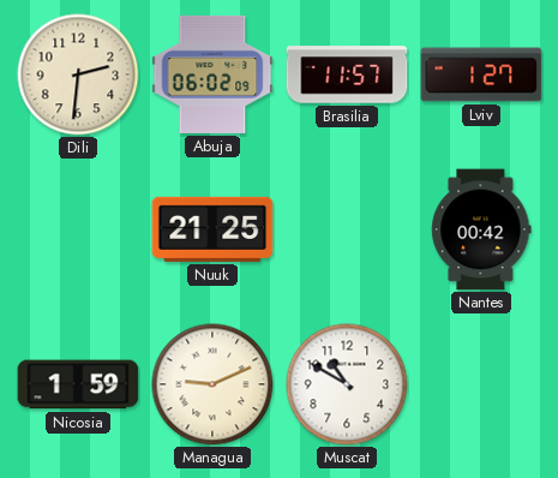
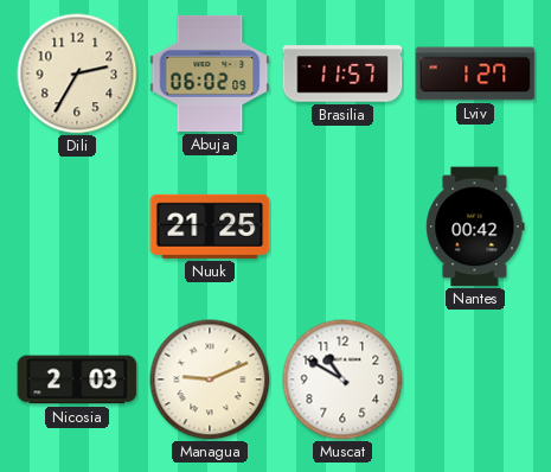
Dili: 2:31 -> 2:35 (77, 74)
Nicosia: 1:59 -> 2:03 (77, 379)
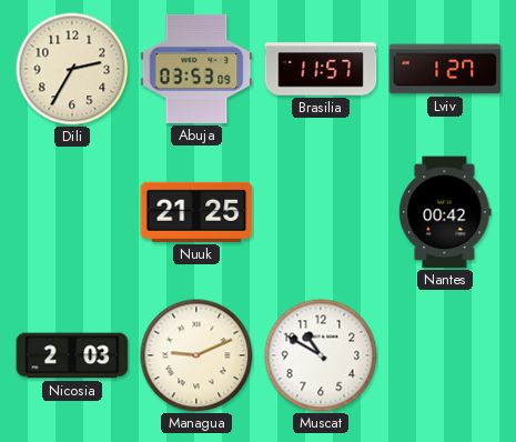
Abuja: 06:02 -> 03:53 (196, 69)
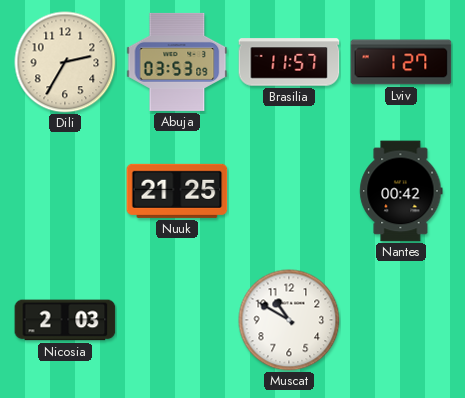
Managua: 9:11 -> none (196, 355)
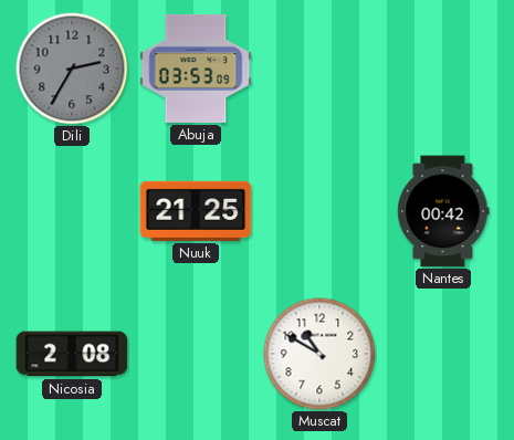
Dili dial: cream -> grey (72, 69)
Brasilia: 11:57 -> none (289, 62)
Lviv: 1:27 -> none (401, 62)
Nicosia: 2:03 -> 2:08 (72, 354)
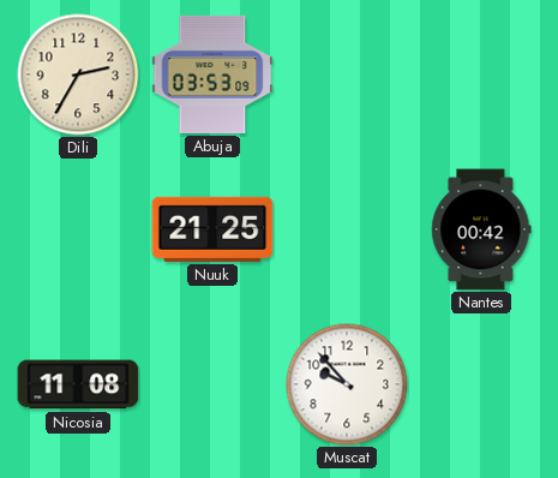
Dili dial: grey -> cream (78, 74)
Nicosia: 2:08 -> 11:08 (78, 384)
Muscat: 10:50 -> 9:53 (347, 384)
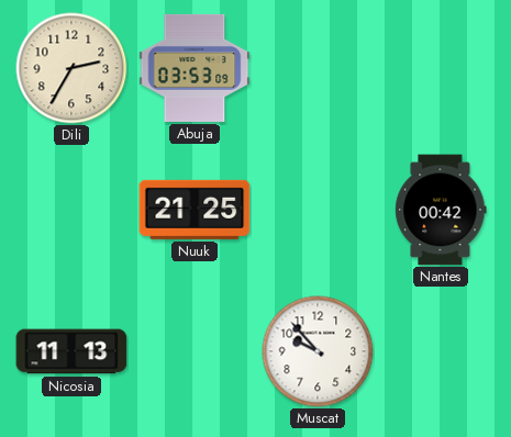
Nicosia: 11:08 -> 11:13 (71, 351)
